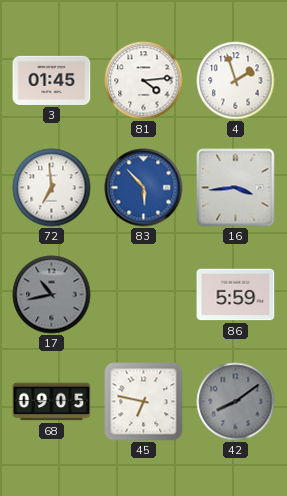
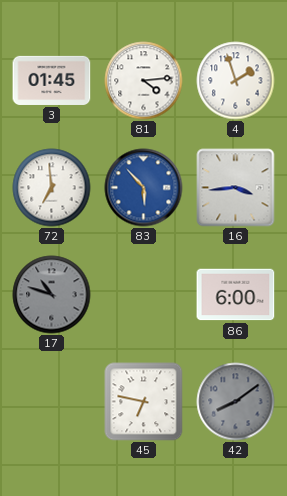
17: 10:43 -> 10:48 (52, 295)
86: 5:59 -> 6:00 (236, 295)
68: 09:05 -> none (52, 402)
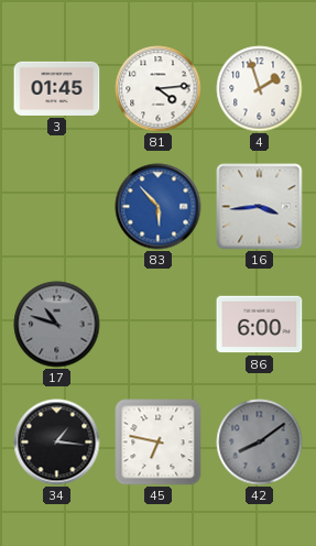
72: 6:59 -> none (52, 188)
34: none -> 1:16 (57, 443)
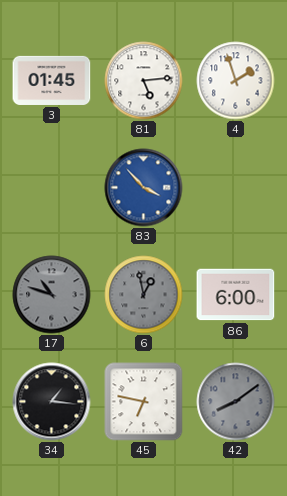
81: 4:14 -> 5:14 (144, 81)
83: 5:53 -> 3:53 (144, 188)
16: 3:44 -> none (260, 207)
6: none -> 12:58 (144, 295)
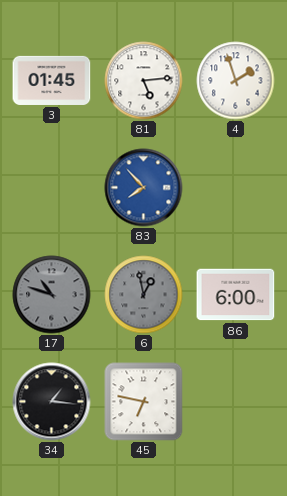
83: 3:53 -> 7:53 (144, 188)
42: 8:09 -> none (236, 402)
